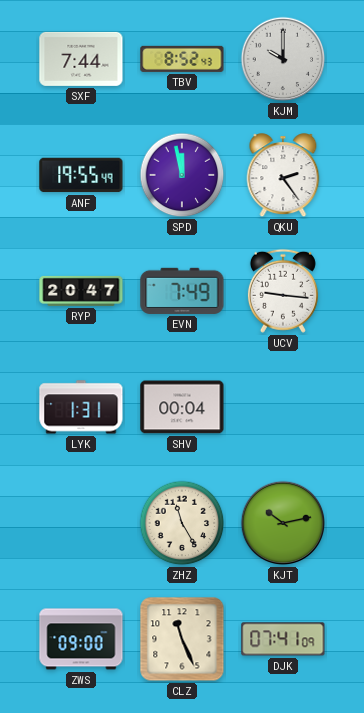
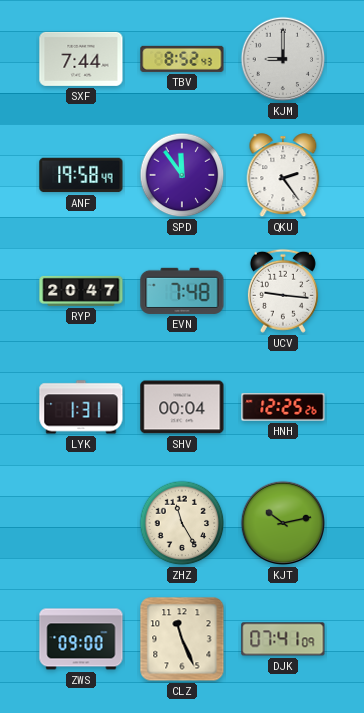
KJM: 10:00 -> 9:00 (283, 59)
ANF: 19:55 -> 19:58 (81, 175)
SPD: 11:58 -> 11:54 (182, 175)
EVN: 7:49 -> 7:48 (182, 291)
HNH: none -> 12:25 (283, 407)
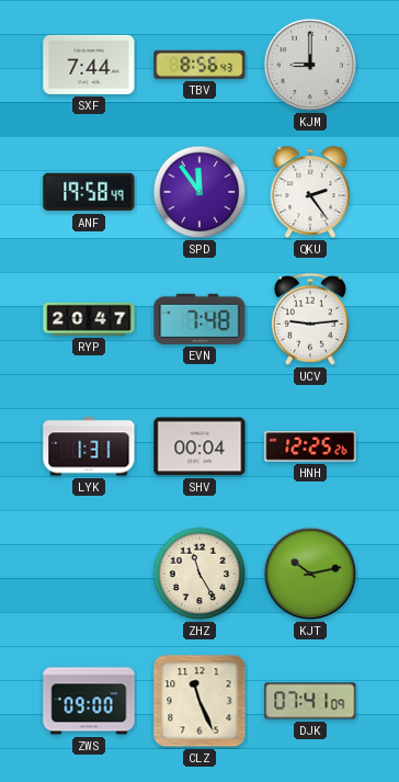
TBV: 8:52 -> 8:56 (200, 65)
UCV: 9:16 -> 9:14 (310, 319)
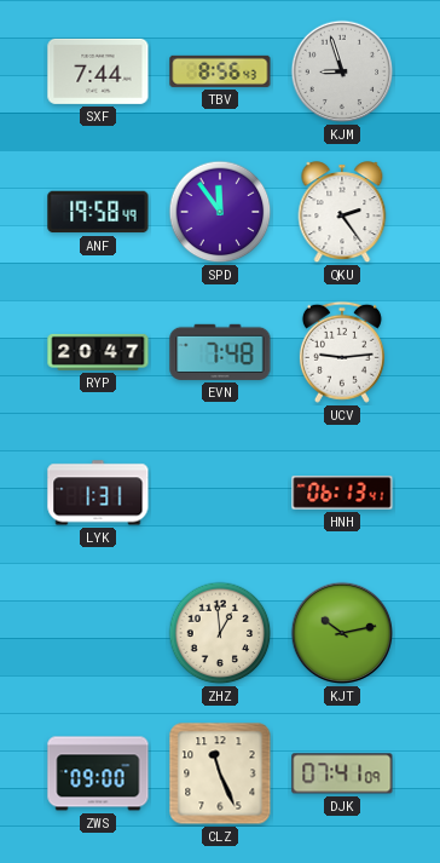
KJM: 9:00 -> 8:57 (342, 71)
SHV: 00:04 -> none (200, 446)
HNH: 12:25 -> 06:13 (342, 493)
ZHZ: 11:25 -> 12:59 (220, 633)
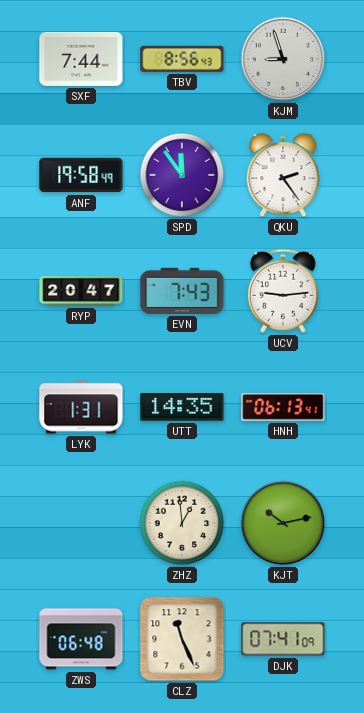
EVN: 7:48 -> 7:43 (182, 291)
UTT: none -> 14:35 (182, 407)
ZWS: 09:00 -> 06:48 (81, 639)
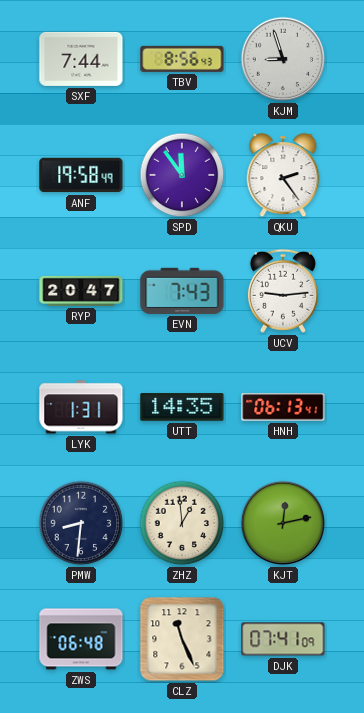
PMW: none -> 8:31 (81, 523)
KJT: 10:13 -> 12:13 (283, 523)
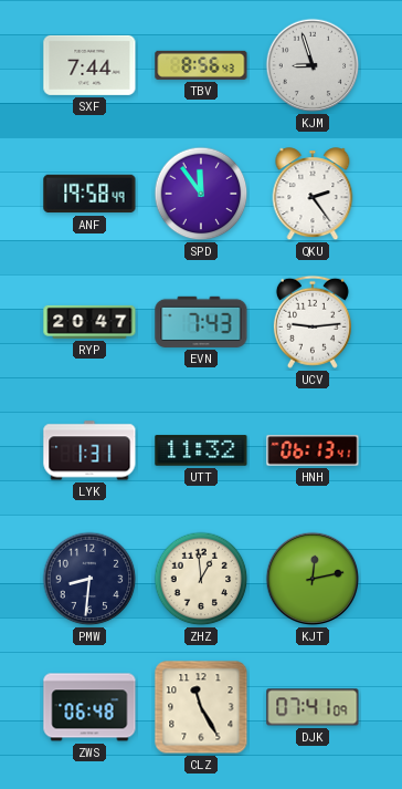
UTT: 14:35 -> 11:32 (201, 450)
CLZ: 11:26 -> 11:25 (201, 707)
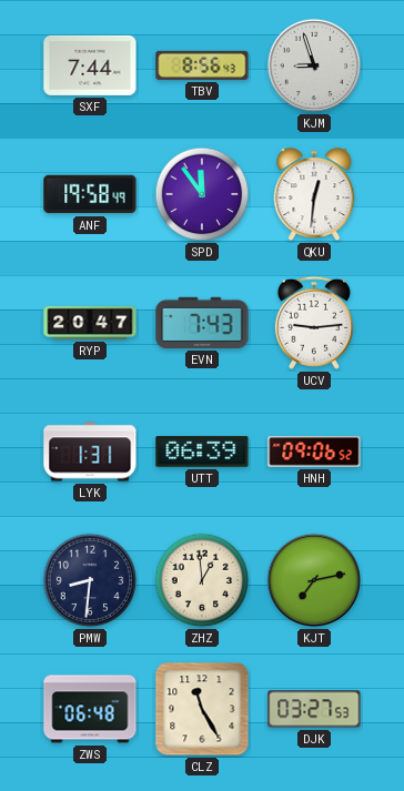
QKU: 2:24 -> 12:31 (314, 195)
UTT: 11:32 -> 06:39 (202, 452)
HNH: 06:13 -> 09:06 (314, 452)
KJT: 12:13 -> 7:13 (314, 580)
DJK: 07:41 -> 03:27 (314, 709)
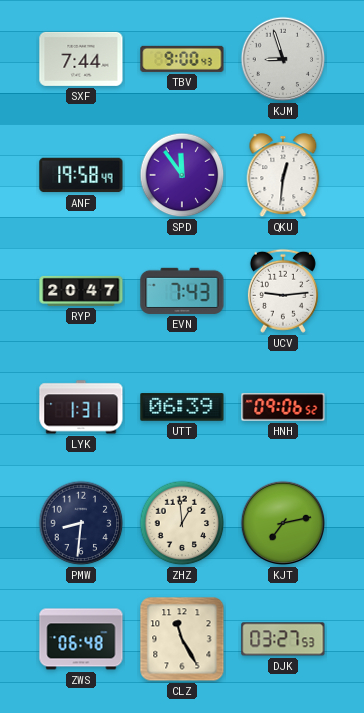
TBV: 8:56 -> 9:00 (182, 59)
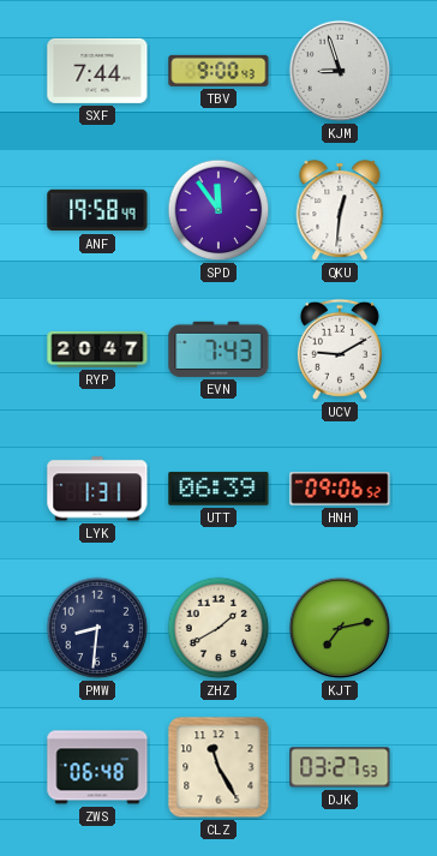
UCV: 9:14 -> 9:10 (340, 349)
ZHZ: 12:59 -> 1:40 (218, 628)
